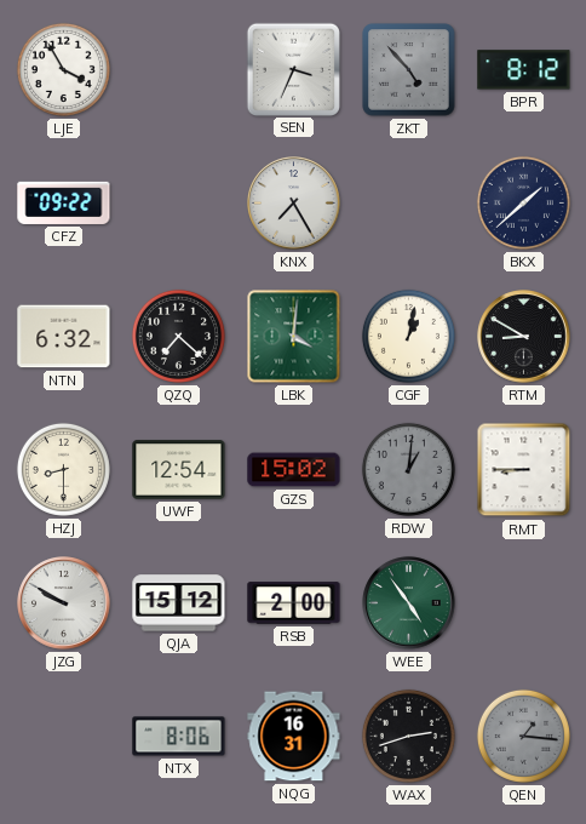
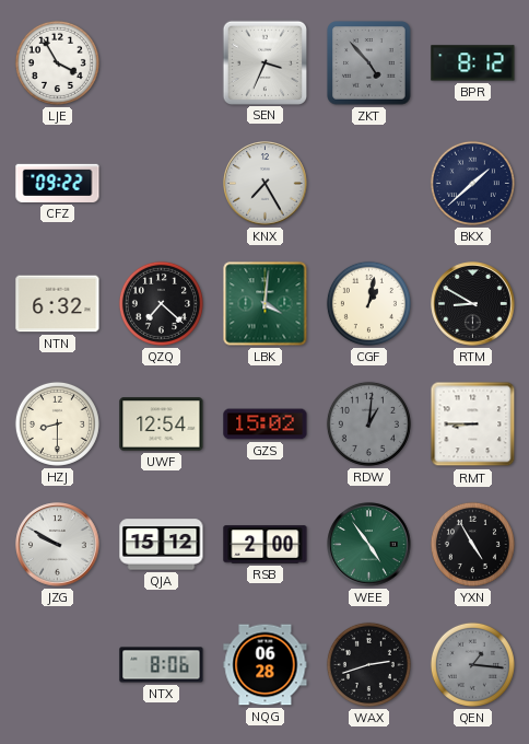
YXN: none -> 4:55 (472, 544)
NQG: 16:31 -> 06:28 (266, 665)
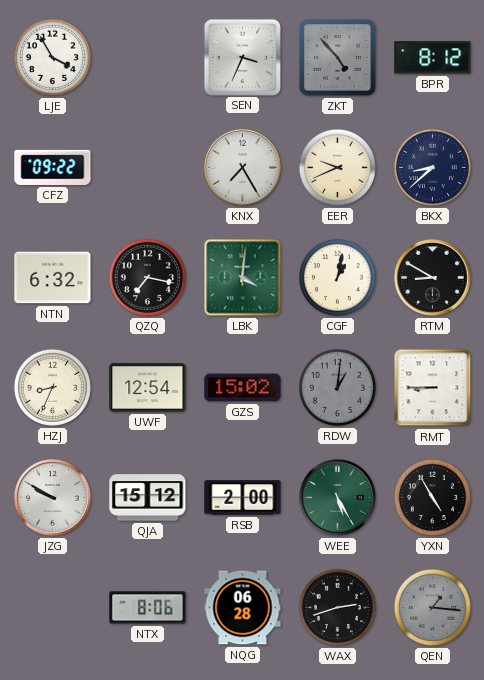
EER: none -> 9:41 (337, 167)
BKX: 1:38 -> 8:38 (432, 167)
QZQ: 7:22 -> 7:17 (147, 277)
HZJ: 8:30 -> 8:34 (52, 387)
WEE: 4:54 -> 5:25 (338, 498)
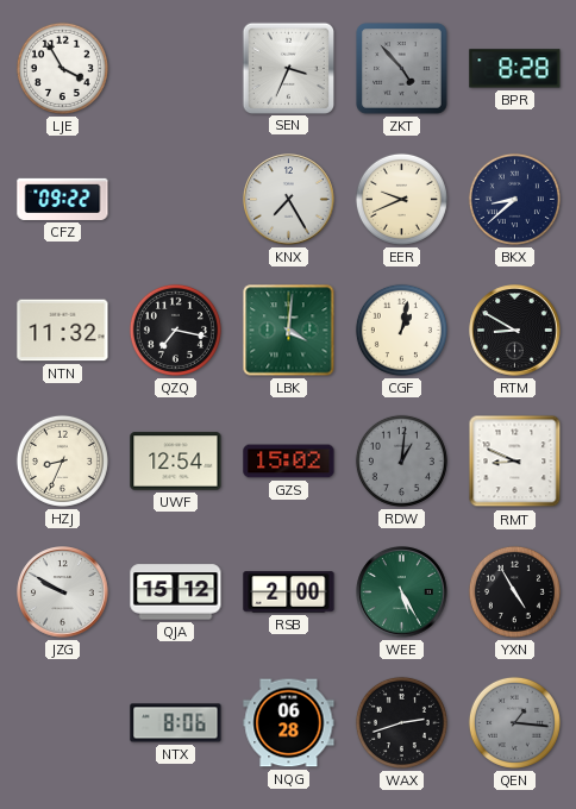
BPR: 8:12 -> 8:28 (515, 69)
NTN: 6:32 -> 11:32 (63, 331)
RMT: 8:45 -> 8:49 (515, 462)
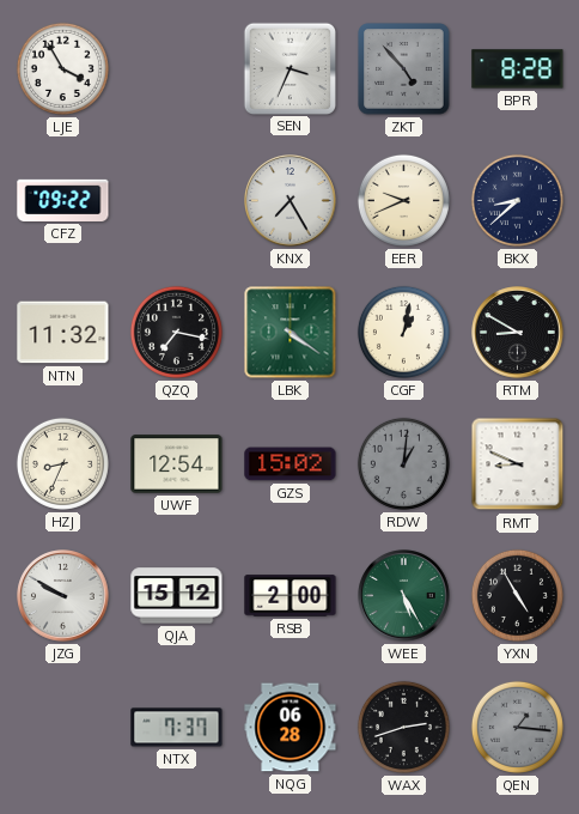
LBK: 4:01 -> 4:21 (291, 333)
NTX: 8:06 -> 7:37 (177, 728)
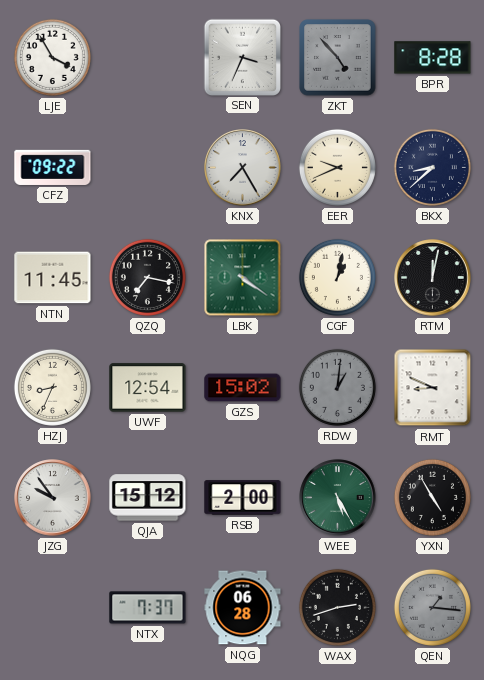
NTN: 11:32 -> 11:45 (53, 278)
RTM: 8:50 -> 12:02 (433, 278)
JZG: 9:50 -> 9:54 (53, 498)
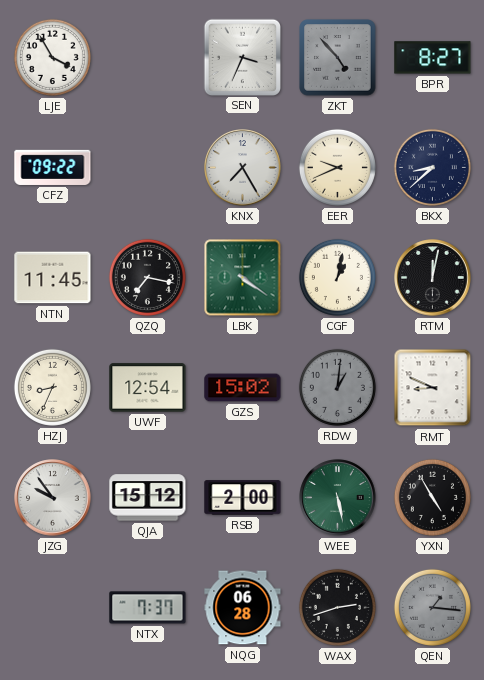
BPR: 8:28 -> 8:27 (433, 58)
WEE: 5:25 -> 5:28 (338, 498)
